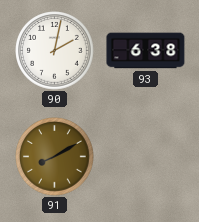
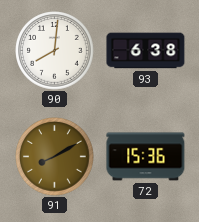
90: 2:02 -> 8:01 (55, 51)
72: none -> 15:36 (146, 157)
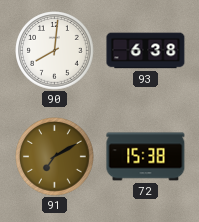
91: 8:10 -> 7:10 (55, 157)
72: 15:36 -> 15:38 (146, 157)
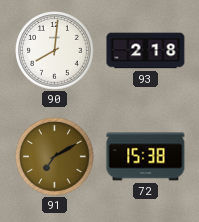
93: 6:38 -> 2:18 (146, 51)
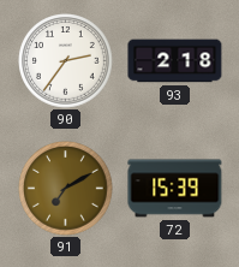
90: 8:01 -> 2:36 (66, 61)
72: 15:38 -> 15:39 (175, 189)
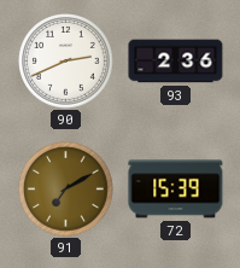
90: 2:36 -> 2:41 (66, 62)
93: 2:18 -> 2:36 (176, 62)
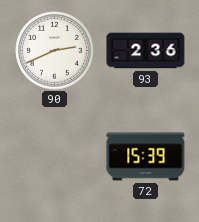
91: 7:10 -> none (66, 190)
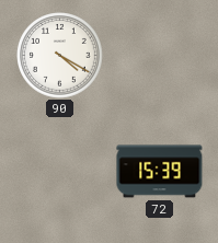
90: 2:41 -> 4:20 (60, 56)
93: 2:36 -> none (146, 51)
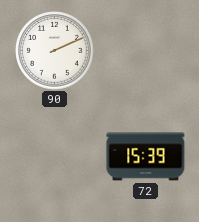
90: 4:20 -> 2:11 (55, 51)
